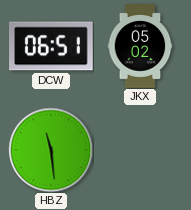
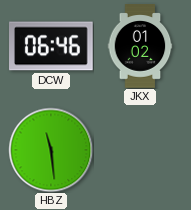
DCW: 06:51 -> 06:46 (52, 46)
JKX: 05:02 -> 01:02 (140, 46)
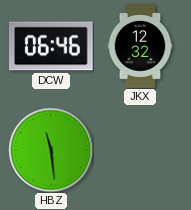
JKX: 01:02 -> 12:32 (140, 46)
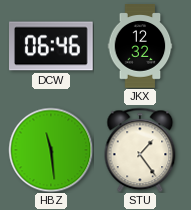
STU: none -> 1:24 (140, 150)
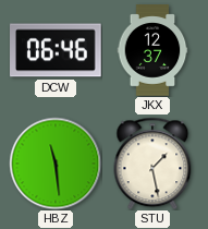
JKX: 12:32 -> 12:37 (152, 50)
STU: 1:24 -> 1:28 (152, 164)
